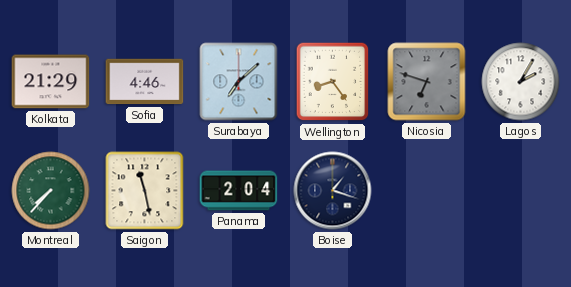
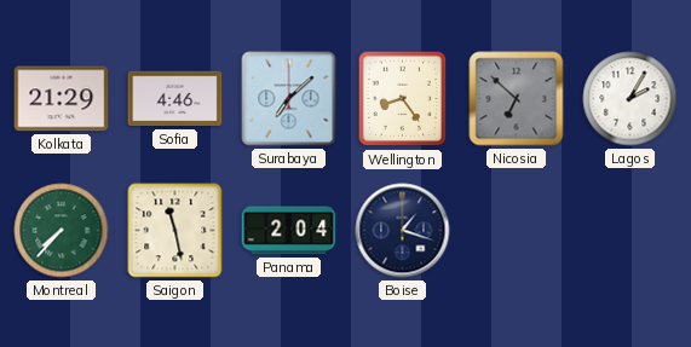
Nicosia: 6:48 -> 6:52 (517, 99)
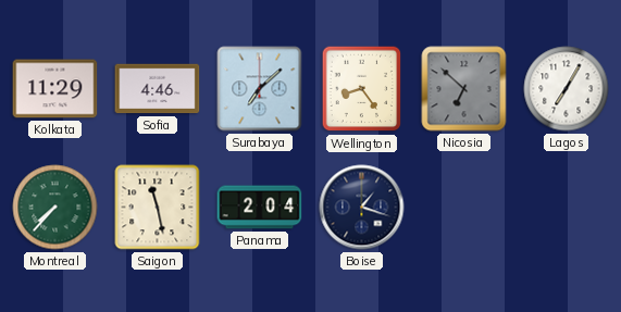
Kolkata: 21:29 -> 11:29 (55, 89)
Lagos: 2:05 -> 7:05 (567, 89)
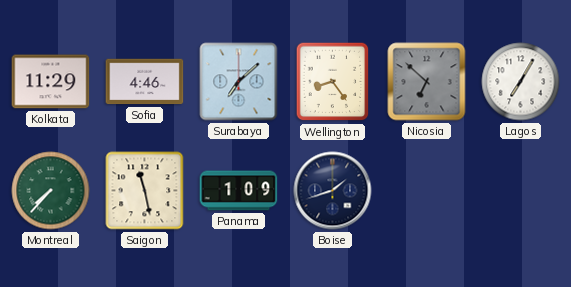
Panama: 2:04 -> 1:09 (239, 191)
Boise: 1:18 -> 1:42 (333, 191)
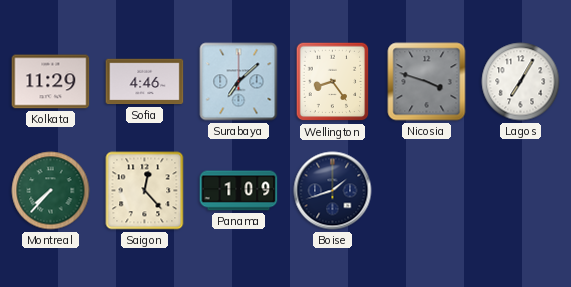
Nicosia: 6:52 -> 3:48 (427, 82)
Saigon: 11:28 -> 12:23 (145, 191)
